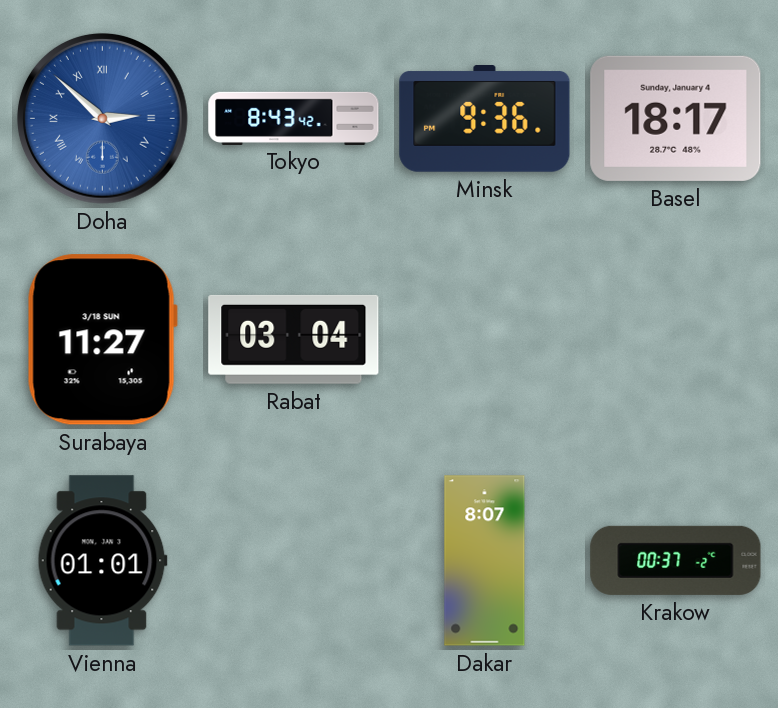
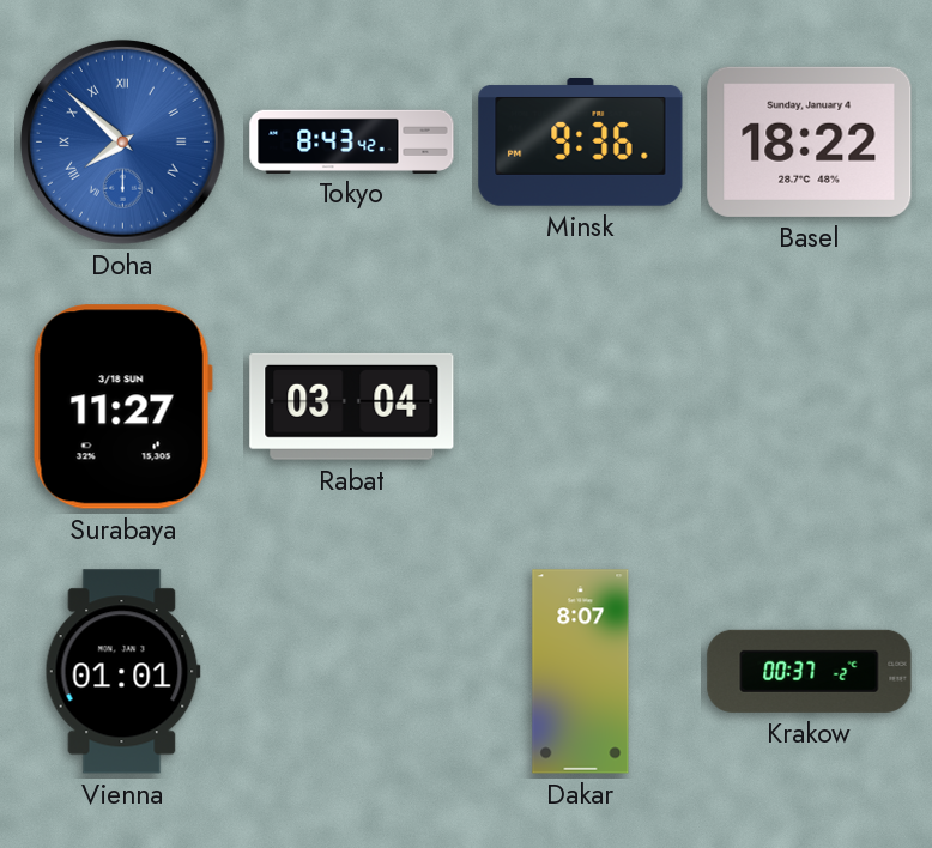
Doha: 2:52 -> 7:52 (122, 141)
Basel: 18:17 -> 18:22 (810, 141)
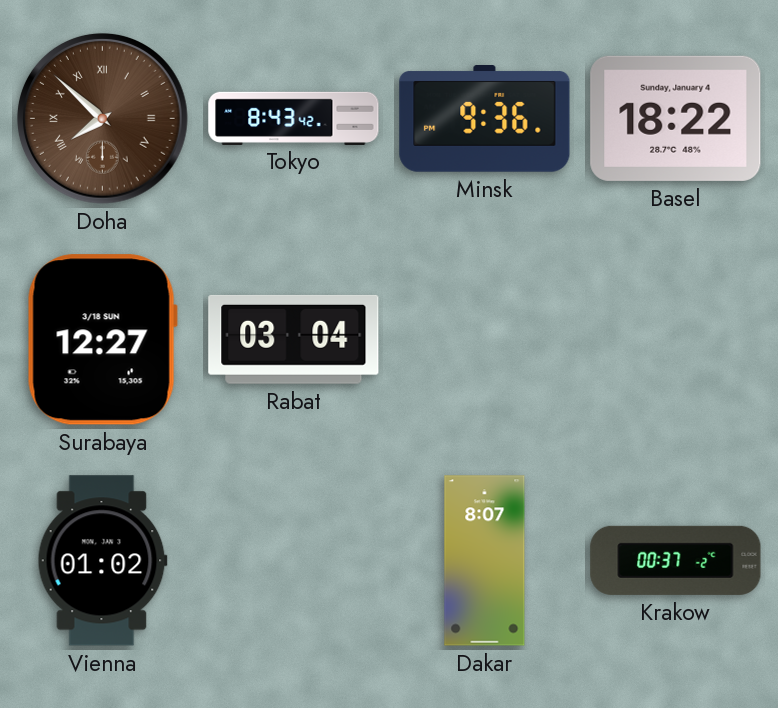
Doha dial: blue -> brown (102, 118)
Surabaya: 11:27 -> 12:27 (102, 340)
Vienna: 01:01 -> 01:02 (102, 561)
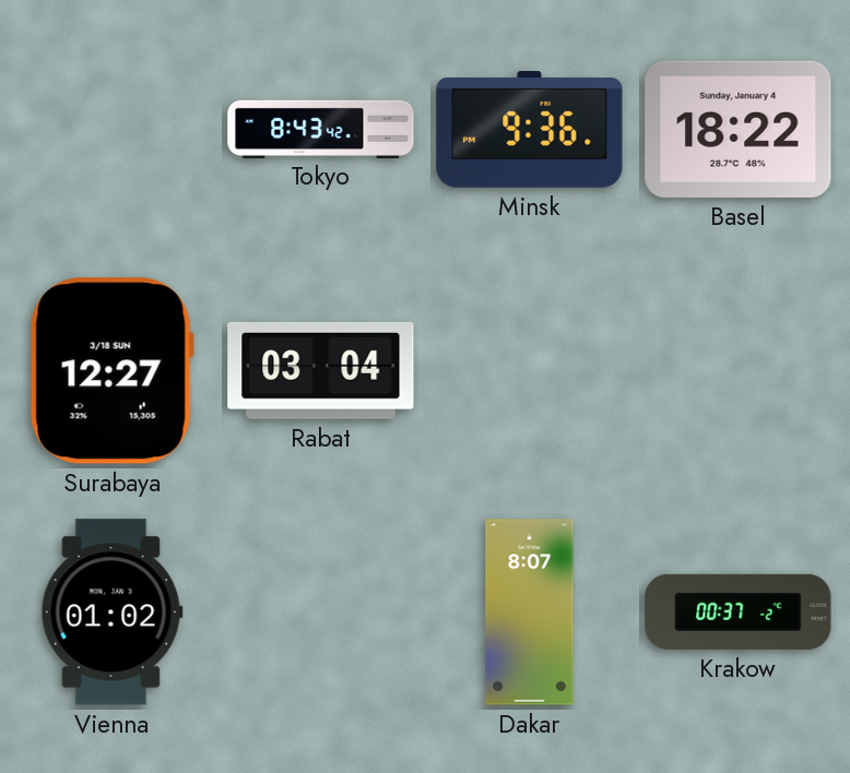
Doha: 7:52 -> none (102, 118)
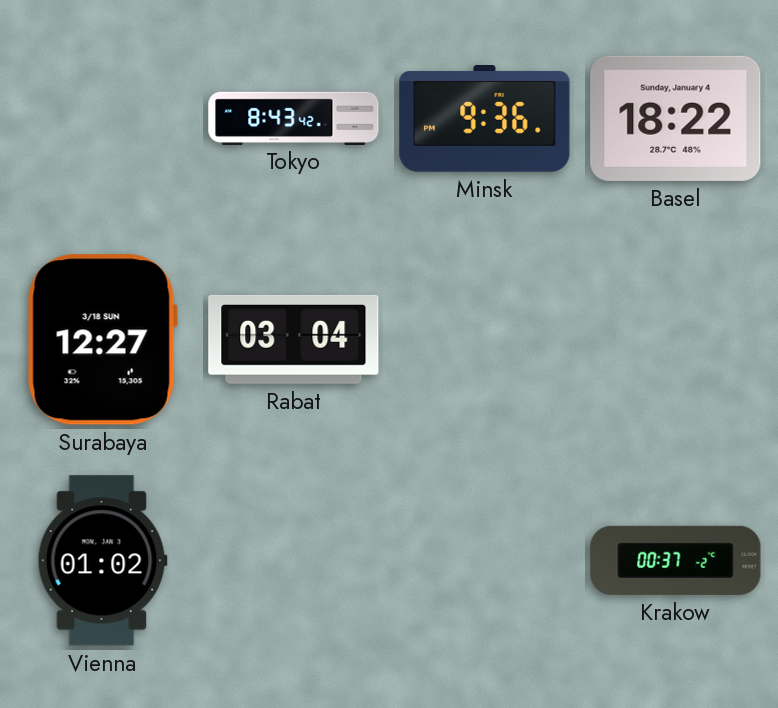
Dakar: 8:07 -> none (530, 613)
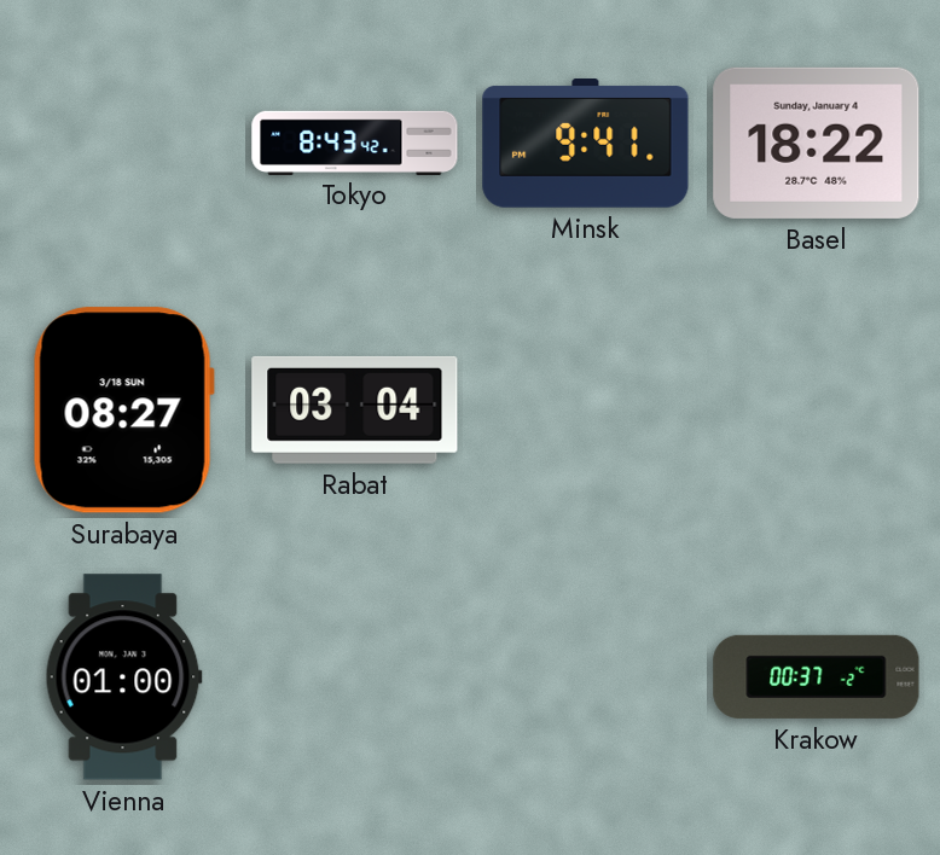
Minsk: 9:36 -> 9:41 (586, 144)
Surabaya: 12:27 -> 08:27 (123, 411)
Vienna: 01:02 -> 01:00 (123, 677)
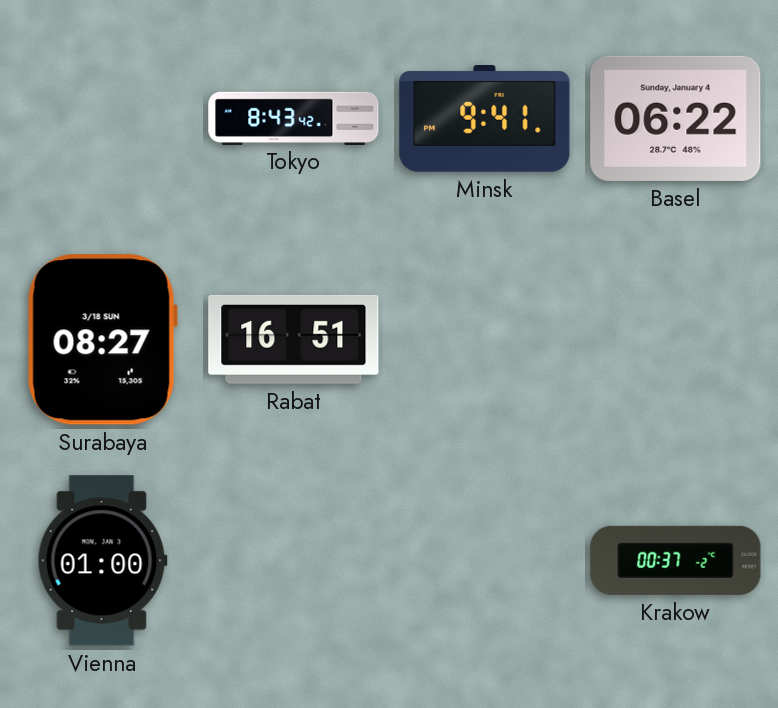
Basel: 18:22 -> 06:22 (676, 118)
Rabat: 03:04 -> 16:51 (294, 339)
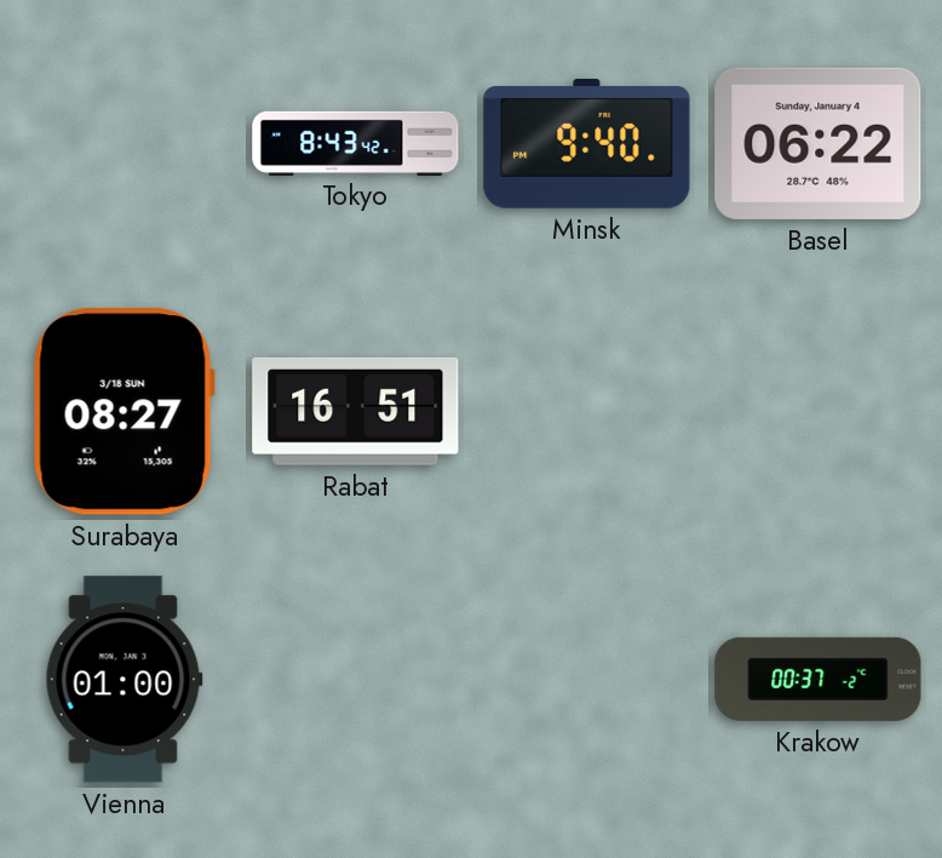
Minsk: 9:41 -> 9:40 (587, 144)
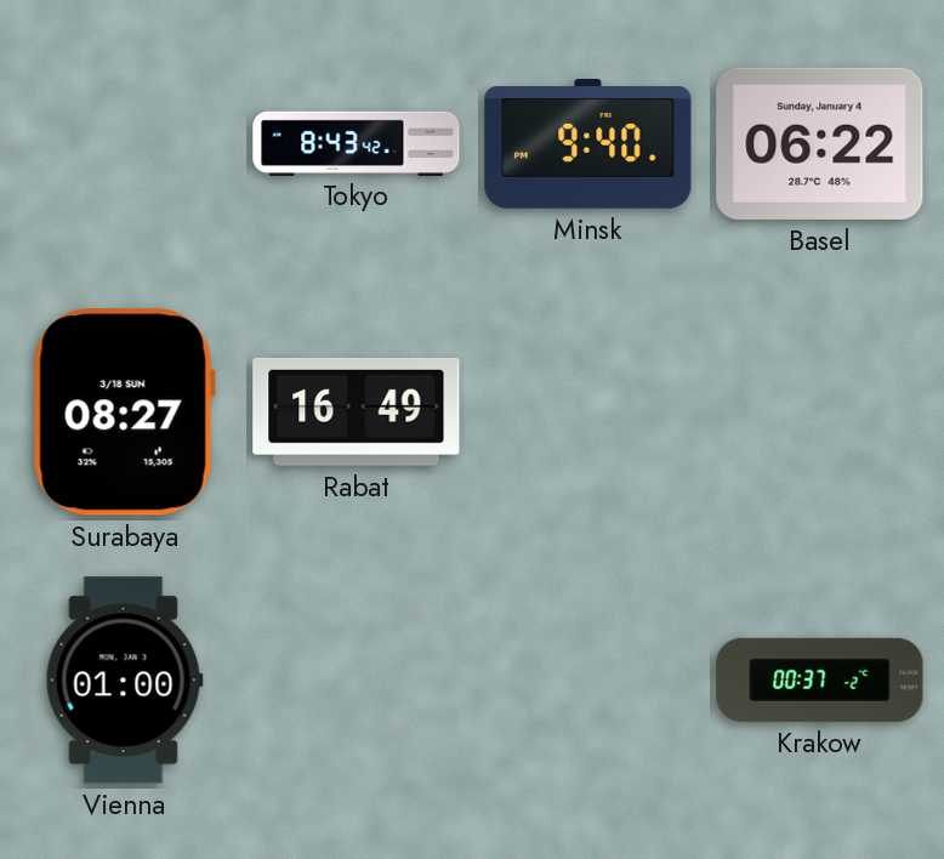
Rabat: 16:51 -> 16:49 (357, 411)
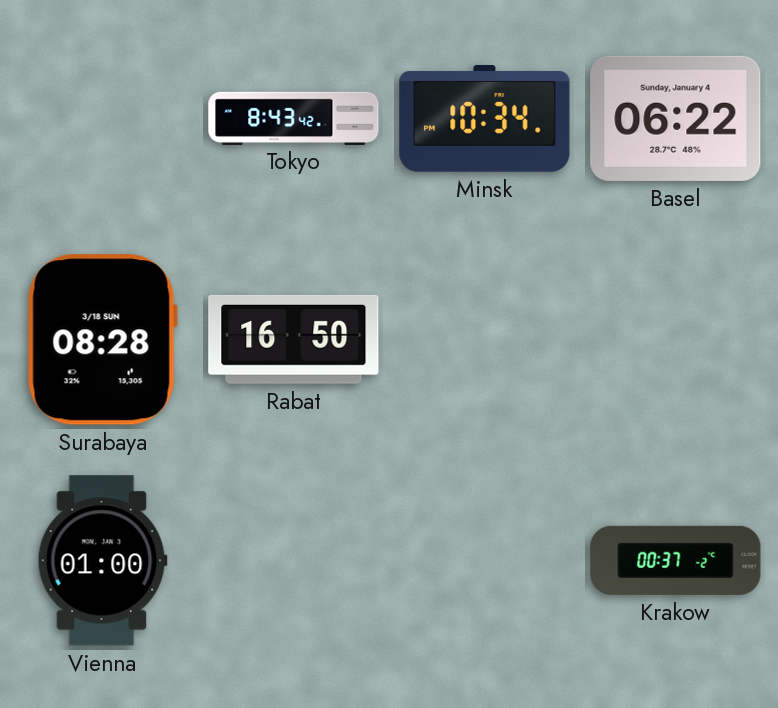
Minsk: 9:40 -> 10:34 (485, 119)
Surabaya: 08:27 -> 08:28 (102, 340)
Rabat: 16:49 -> 16:50 (294, 339)
